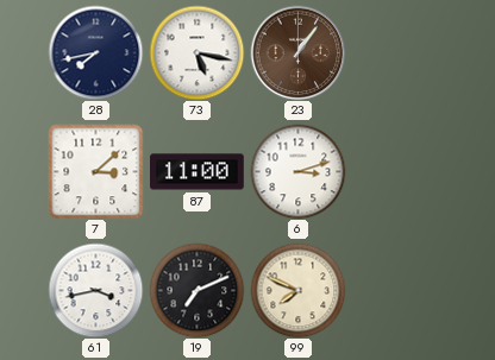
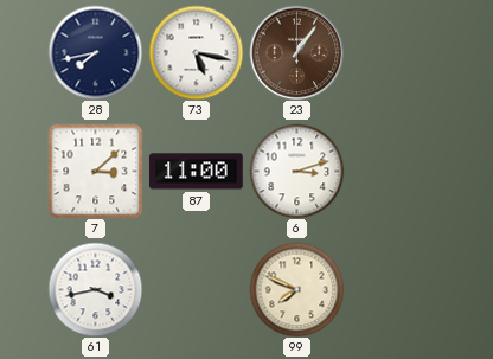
19: 7:11 -> none (196, 290)
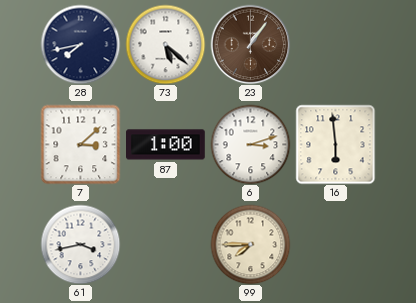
73: 5:17 -> 5:22 (165, 44)
87: 11:00 -> 1:00 (166, 145)
16: none -> 5:59 (335, 144)
99: 7:49 -> 7:45 (250, 244)
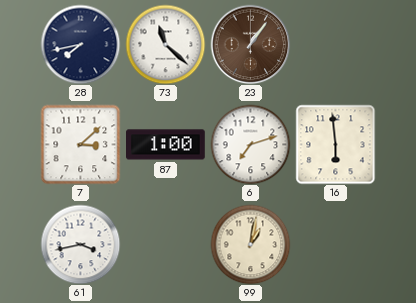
73: 5:22 -> 11:22 (165, 44)
6: 3:12 -> 7:12 (250, 144)
99: 7:45 -> 1:02 (250, 244)
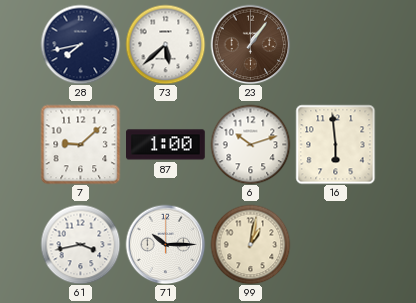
73: 11:22 -> 5:38 (165, 44)
7: 3:08 -> 9:08 (80, 144)
6: 7:12 -> 10:12 (250, 144)
71: none -> 10:15 (165, 244)
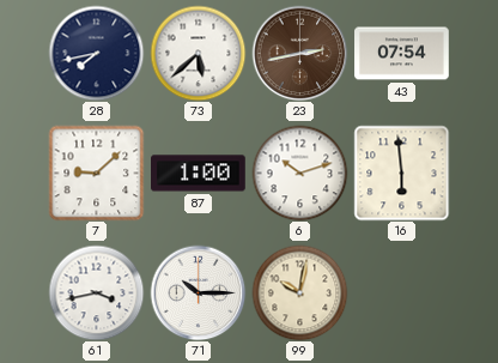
23: 1:06 -> 2:43 (299, 53)
43: none -> 07:54 (402, 54)
99: 1:02 -> 10:02 (299, 292)
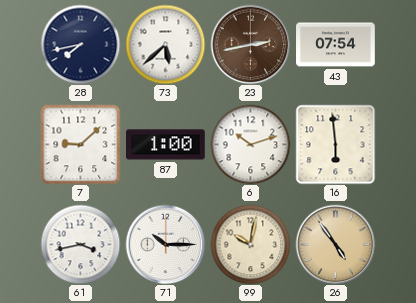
26: none -> 4:54 (335, 244)
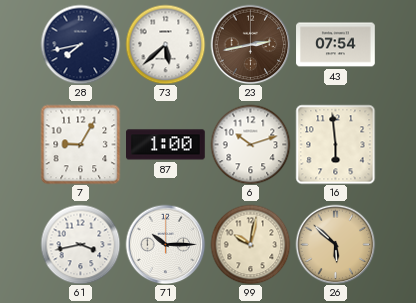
7: 9:08 -> 9:05 (80, 144)
26: 4:54 -> 5:52 (335, 244)
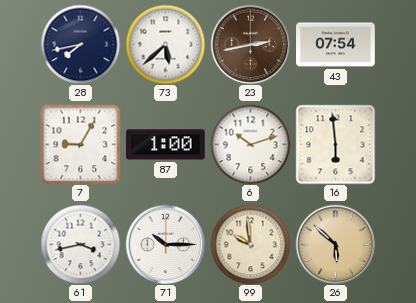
99: 10:02 -> 9:59 (250, 244)
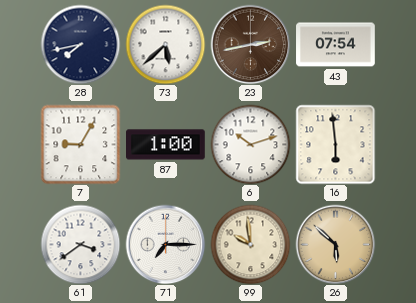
61: 3:43 -> 3:39 (80, 244)
71: 10:15 -> 7:15 (165, 244)
